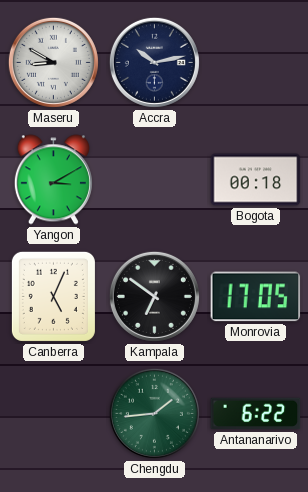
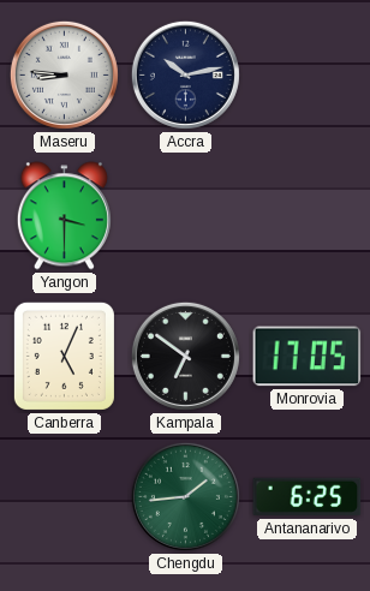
Maseru: 8:50 -> 8:46 (64, 74)
Yangon: 3:10 -> 3:30 (64, 216)
Bogota: 00:18 -> none (256, 180)
Antananarivo: 6:22 -> 6:25 (308, 497)
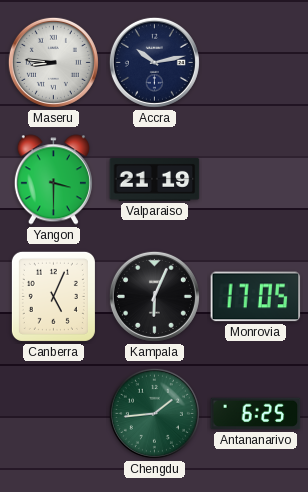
Valparaiso: none -> 21:19 (155, 179)
Kampala: 6:51 -> 6:04 (154, 296)
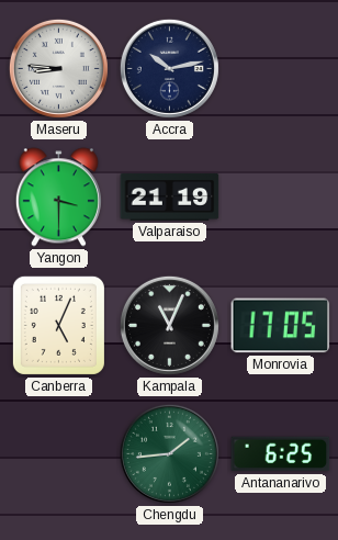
Kampala: 6:04 -> 11:04 (169, 325)
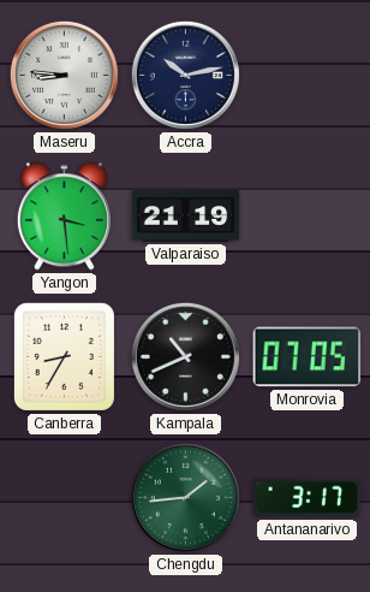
Yangon: 3:30 -> 3:29 (64, 217)
Canberra: 5:04 -> 8:35 (64, 356)
Kampala: 11:04 -> 10:41 (185, 356)
Monrovia: 17:05 -> 07:05 (308, 357)
Antananarivo: 6:25 -> 3:17 (308, 498)
